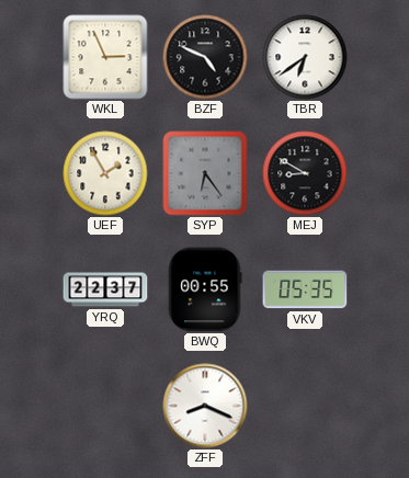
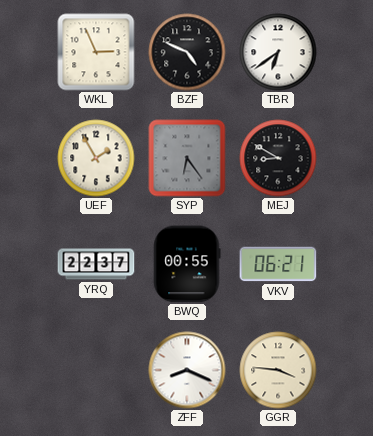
VKV: 05:35 -> 06:21 (278, 264)
GGR: none -> 3:46 (278, 370)
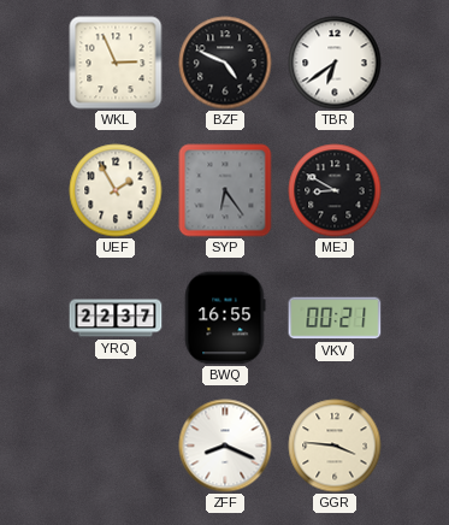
BWQ: 00:55 -> 16:55 (225, 318)
VKV: 06:21 -> 00:21 (335, 318)
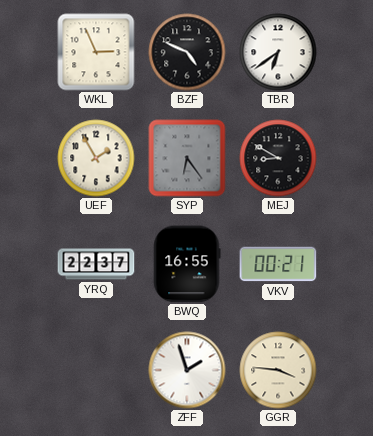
ZFF: 8:19 -> 1:57 (187, 370)
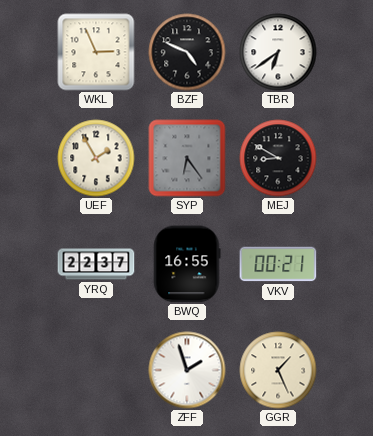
GGR: 3:46 -> 1:26 (278, 370)
